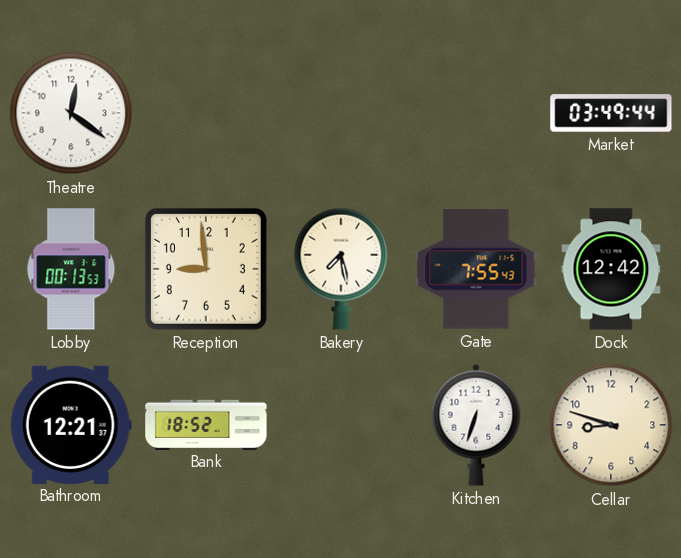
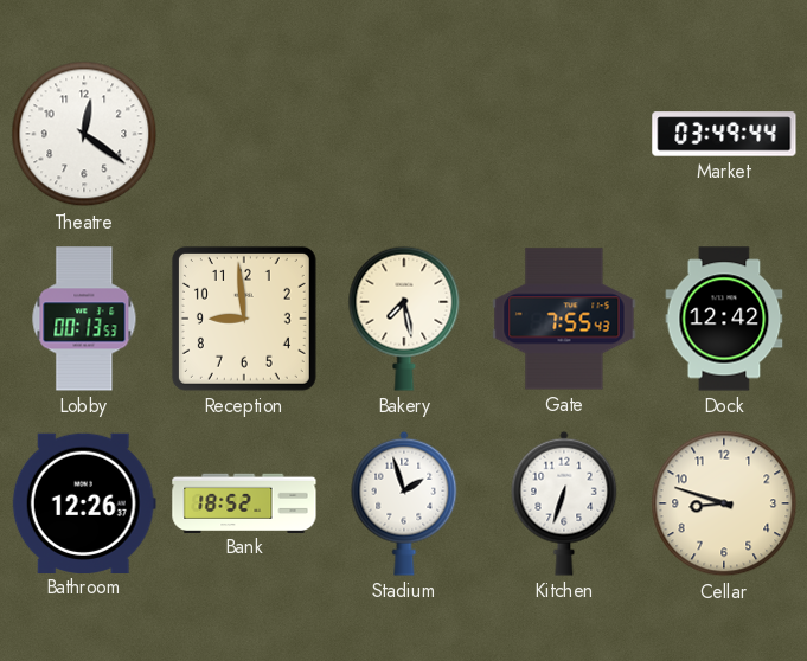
Bathroom: 12:21 -> 12:26 (84, 502)
Stadium: none -> 1:57 (404, 503)
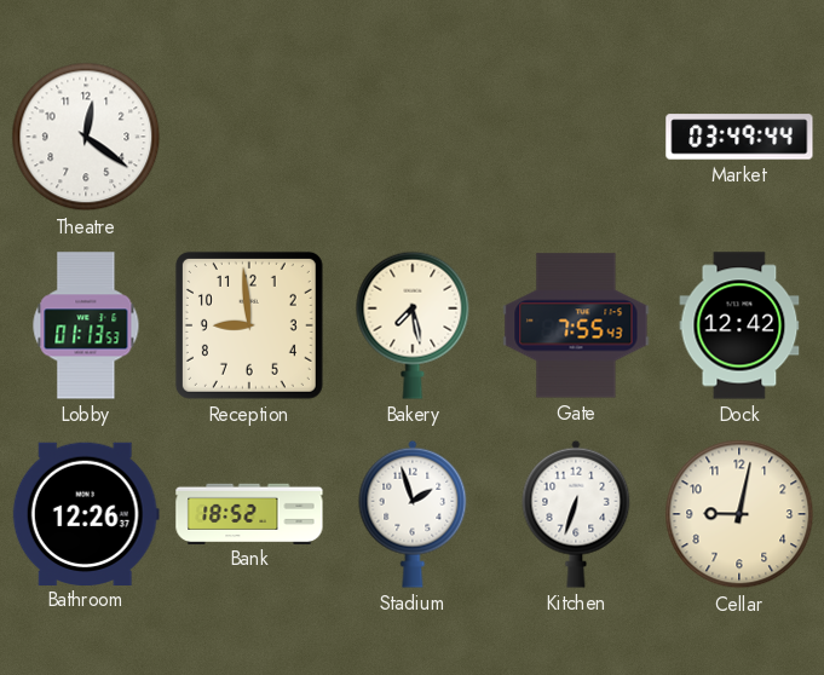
Lobby: 00:13 -> 01:13 (86, 325)
Cellar: 8:48 -> 9:02 (739, 514)
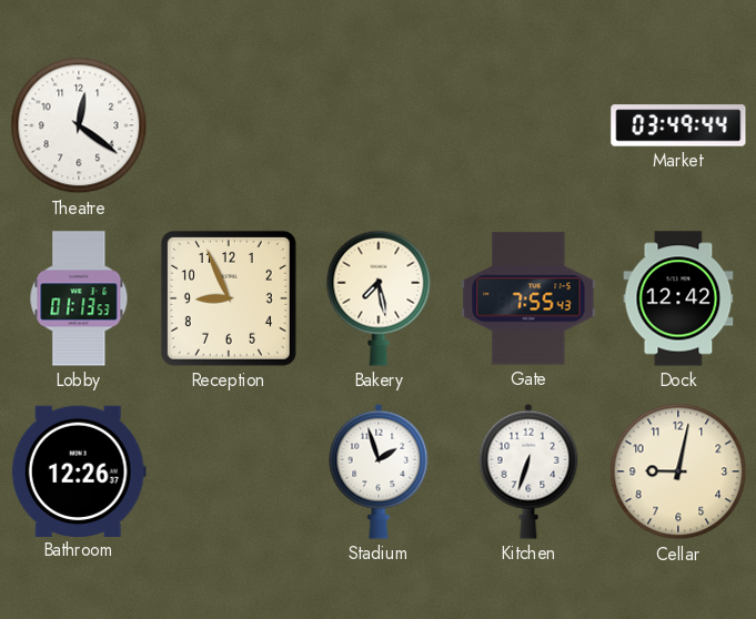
Reception: 8:59 -> 8:56 (229, 298)
Bank: 18:52 -> none (249, 513)
